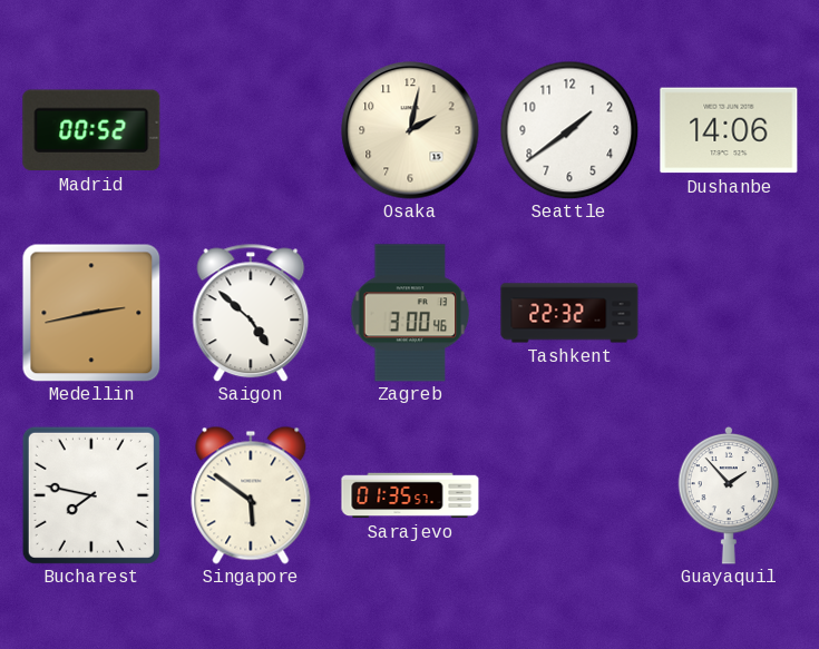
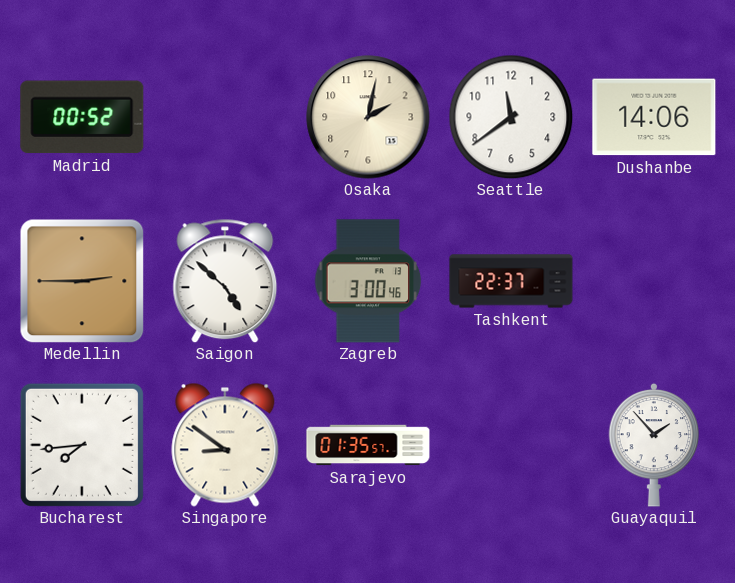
Seattle: 1:39 -> 11:39 (511, 117)
Medellin: 2:43 -> 2:45 (82, 281)
Tashkent: 22:32 -> 22:37 (511, 281)
Bucharest: 7:47 -> 7:44 (82, 445)
Singapore: 5:51 -> 8:51 (225, 445)
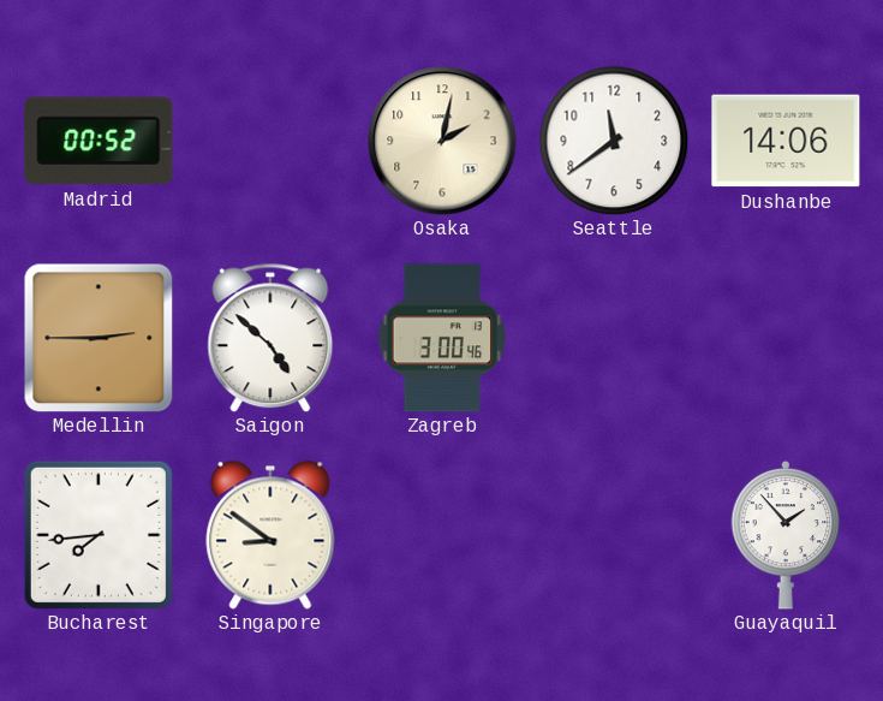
Tashkent: 22:37 -> none (511, 281)
Sarajevo: 01:35 -> none (368, 445)
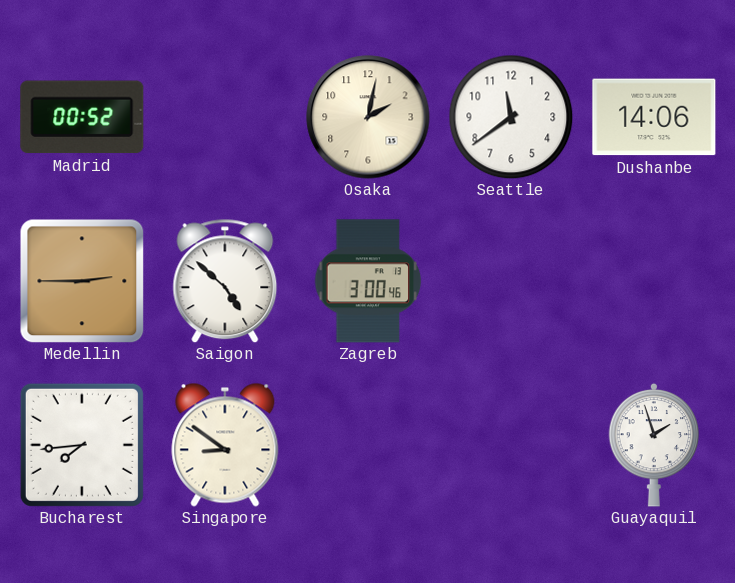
Guayaquil: 1:53 -> 1:57 (654, 445)
